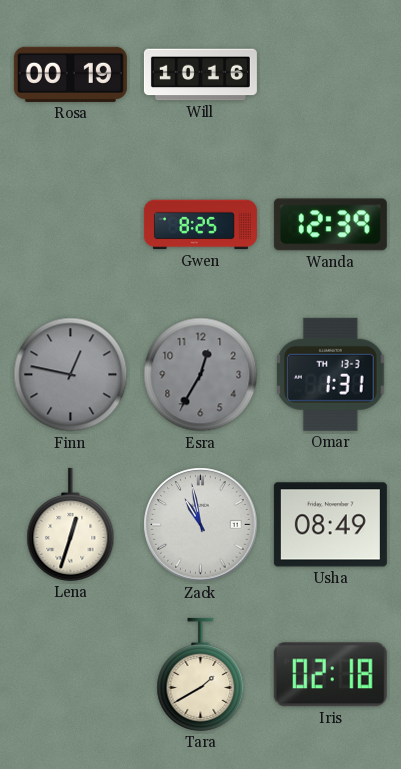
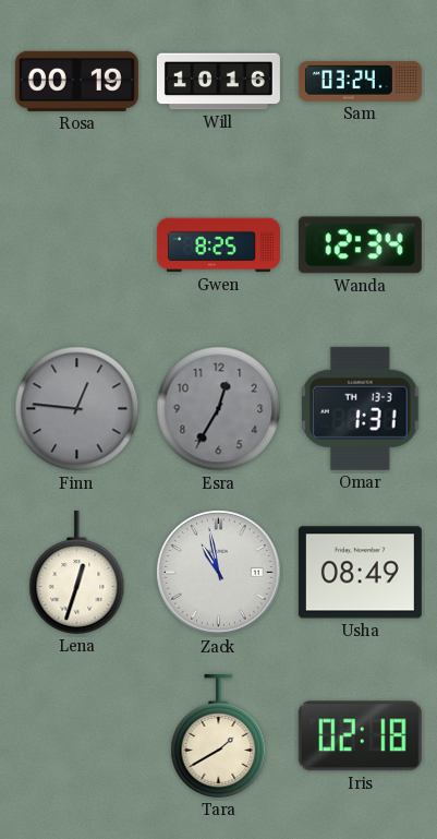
Sam: none -> 03:24 (360, 81)
Wanda: 12:39 -> 12:34 (360, 245)
Finn: 12:47 -> 12:46 (77, 409)
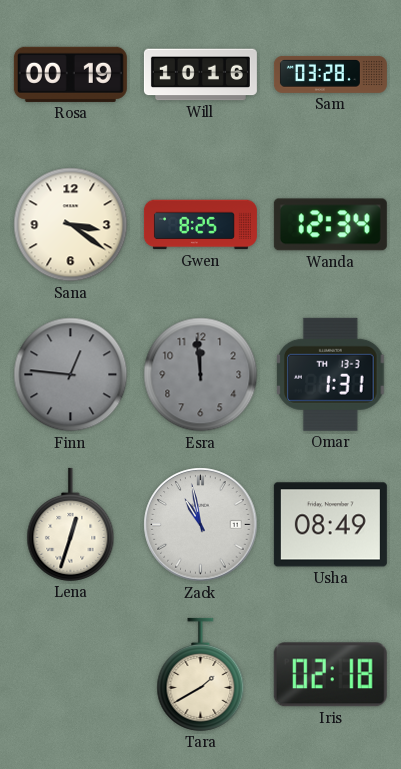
Sam: 03:24 -> 03:28 (330, 74)
Sana: none -> 3:21 (71, 225)
Esra: 12:35 -> 11:59 (201, 375)
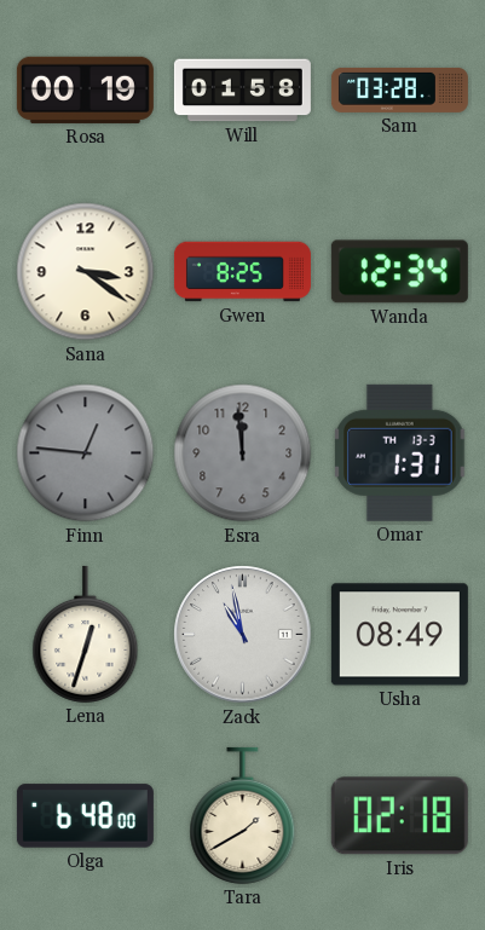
Will: 10:16 -> 01:58 (242, 91)
Olga: none -> 6:48 (85, 816)
